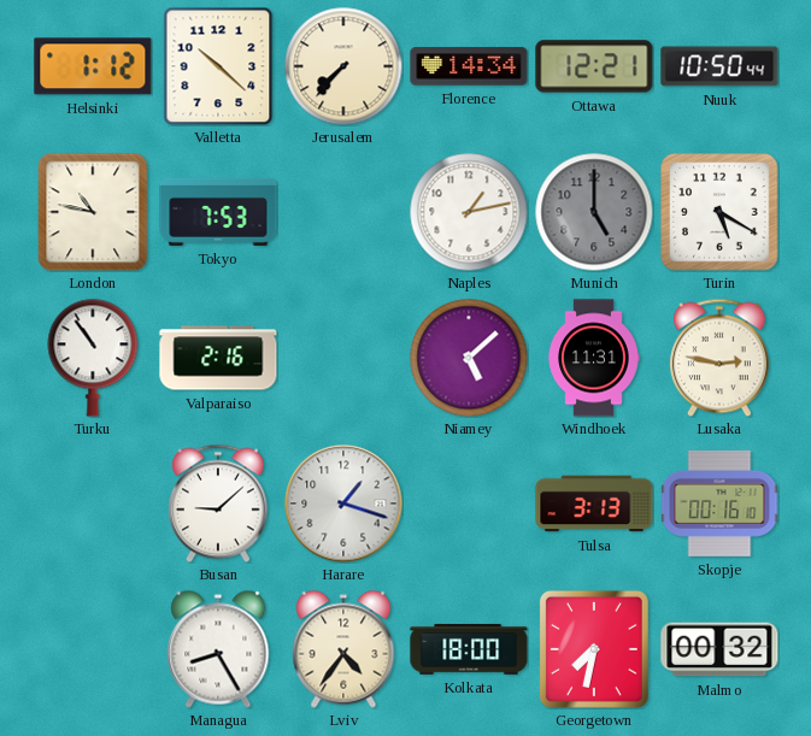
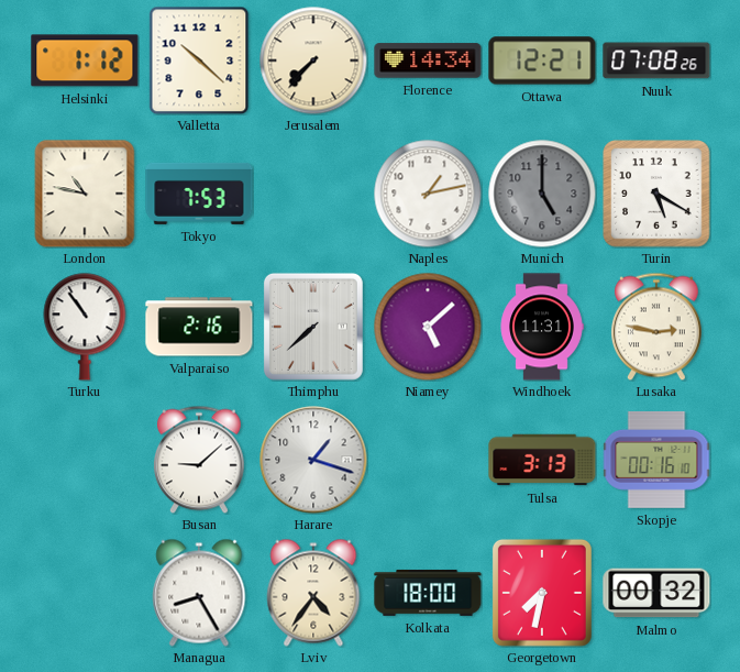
Nuuk: 10:50 -> 07:08 (656, 60)
Thimphu: none -> 7:38 (313, 327)
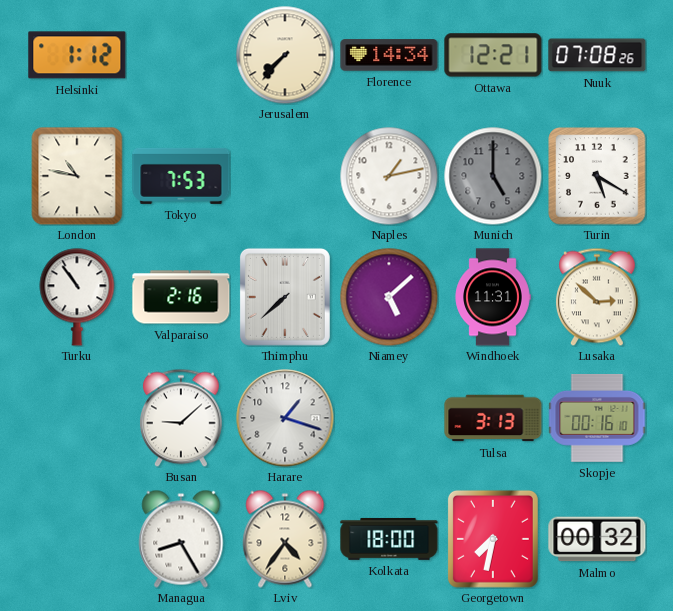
Valletta: 10:22 -> none (199, 60)
Lusaka: 2:47 -> 2:52 (597, 297)
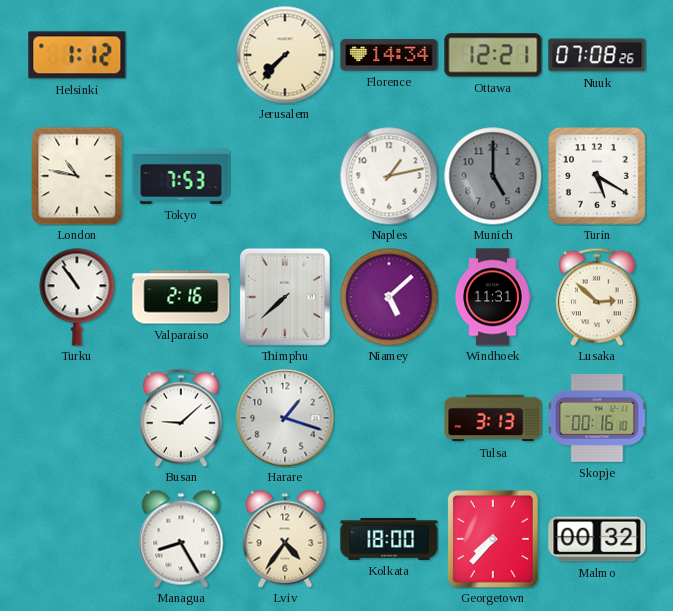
Georgetown: 7:32 -> 7:37 (493, 539)
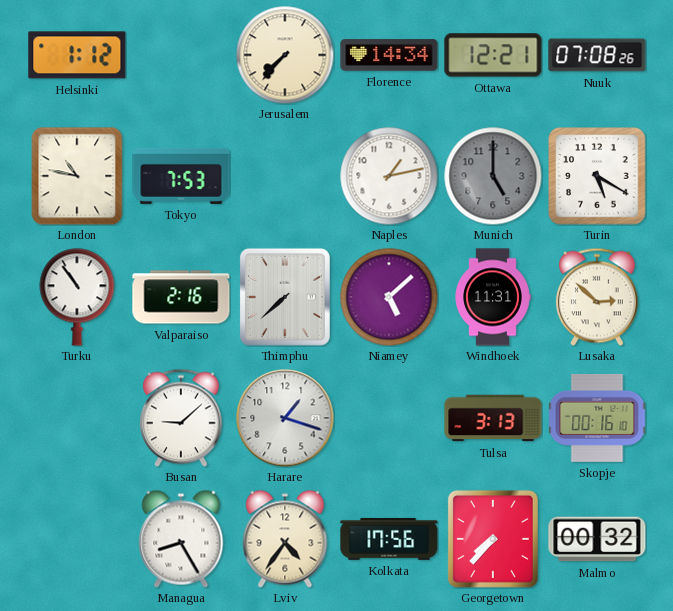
Kolkata: 18:00 -> 17:56 (389, 539)
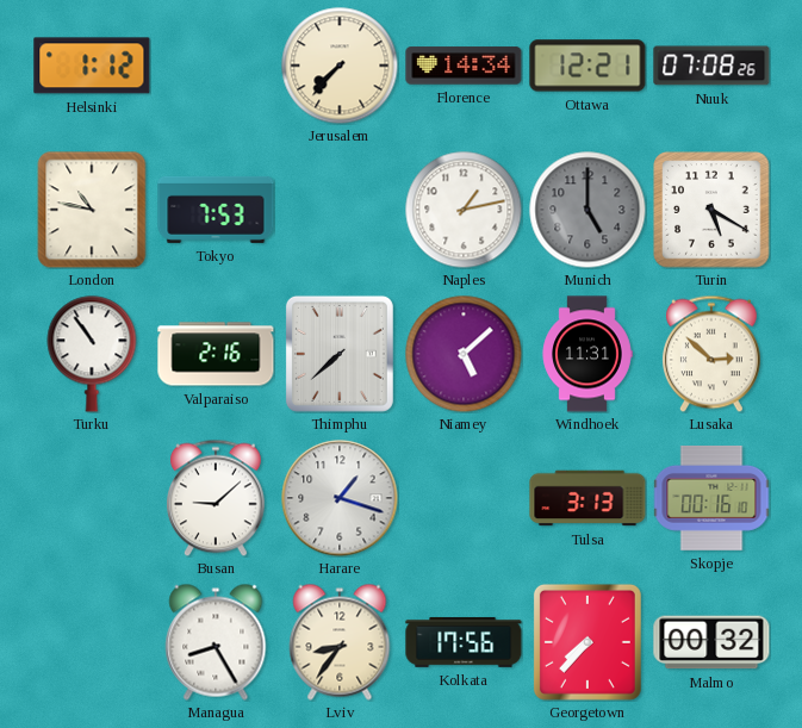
Lviv: 4:36 -> 8:36 (340, 642)
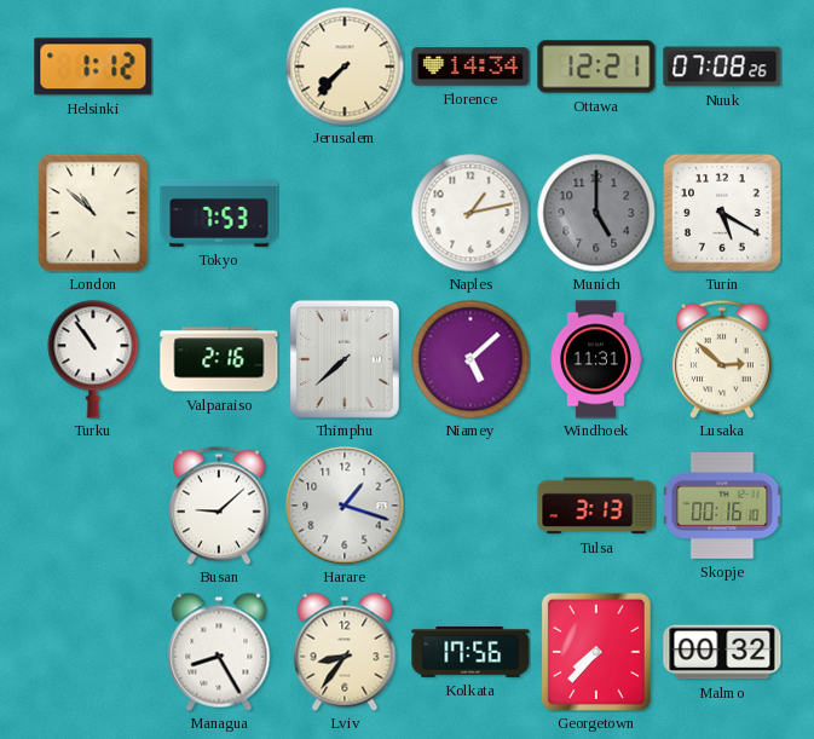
London: 10:47 -> 10:52 (93, 213)
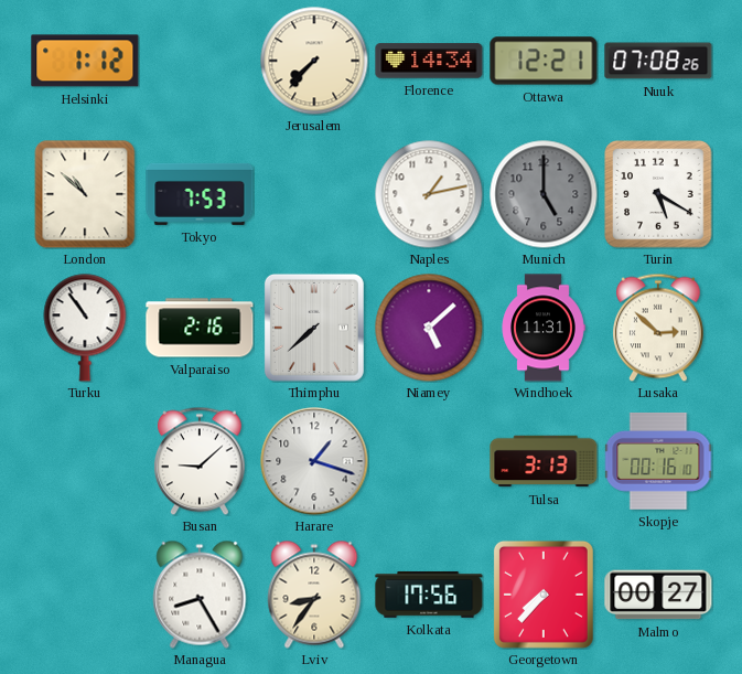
Malmo: 00:32 -> 00:27 (658, 595)
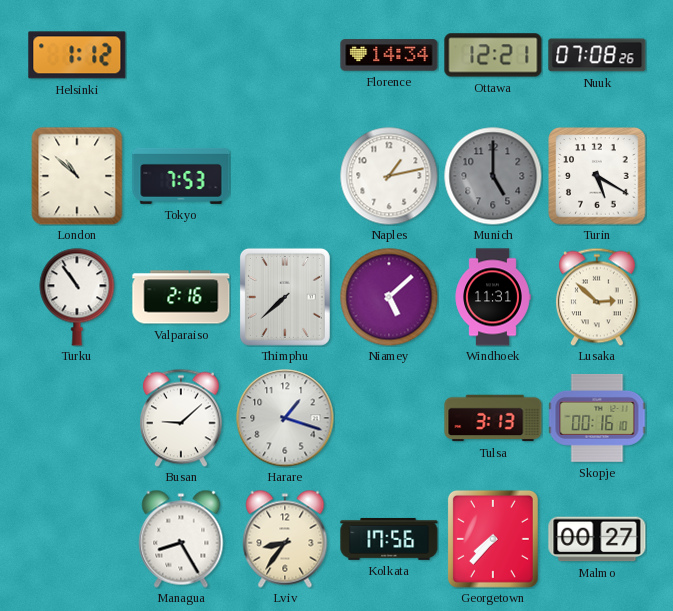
Jerusalem: 7:37 -> none (314, 61)
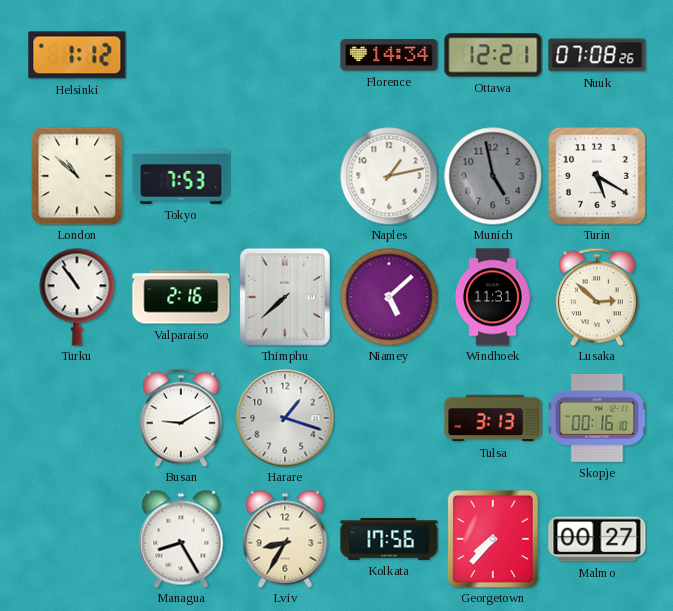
Munich: 5:00 -> 4:58 (493, 176)
Busan: 9:08 -> 9:10 (181, 418)
Lviv: 8:36 -> 8:35 (285, 539)
